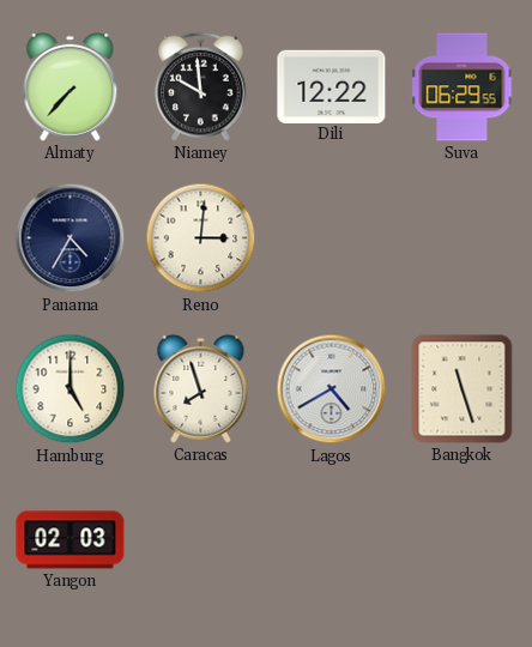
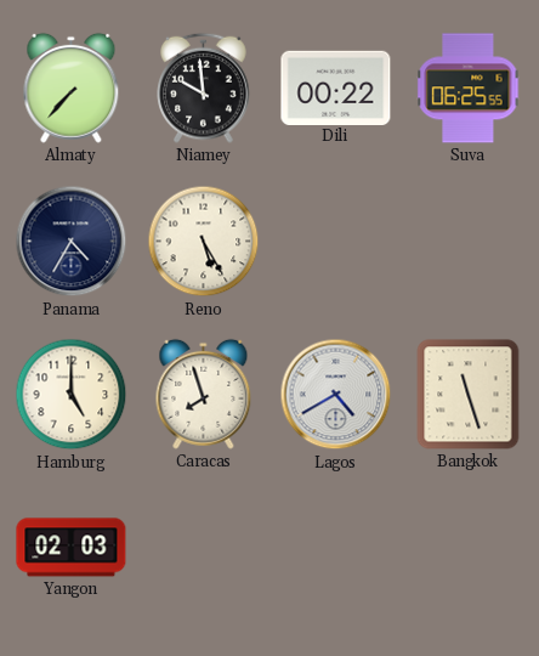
Dili: 12:22 -> 00:22 (336, 87)
Suva: 06:29 -> 06:25 (469, 89)
Reno: 3:01 -> 5:25 (204, 242)
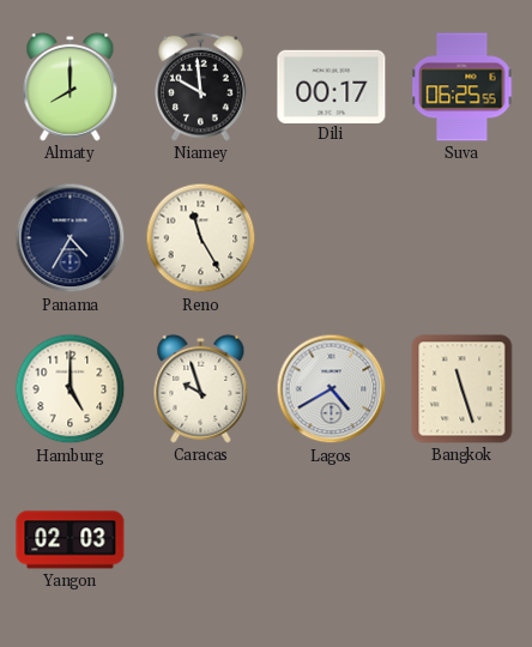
Almaty: 7:37 -> 8:00 (71, 86)
Dili: 00:22 -> 00:17 (332, 86)
Reno: 5:25 -> 11:25 (201, 238)
Caracas: 7:57 -> 9:57 (201, 388)
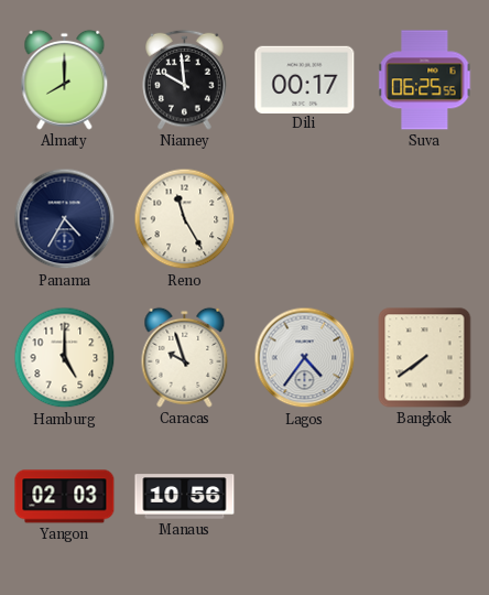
Lagos: 4:40 -> 4:36 (305, 358)
Bangkok: 11:27 -> 7:39 (425, 358)
Manaus: none -> 10:56 (185, 497)
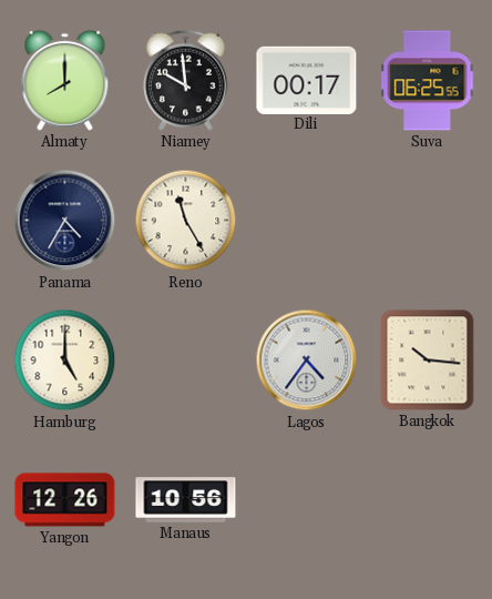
Caracas: 9:57 -> none (185, 357)
Bangkok: 7:39 -> 10:16 (428, 361)
Yangon: 02:03 -> 12:26 (65, 500)
